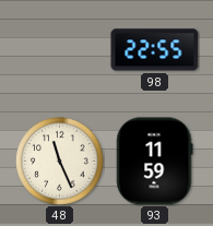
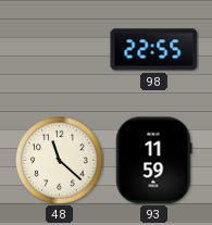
48: 11:26 -> 11:22 (60, 161)
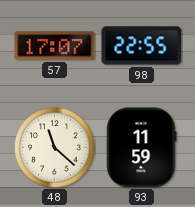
57: none -> 17:07 (55, 46)
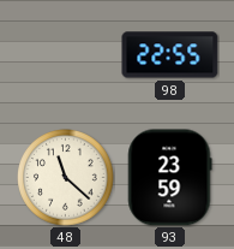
57: 17:07 -> none (55, 46)
93: 11:59 -> 23:59 (169, 178)
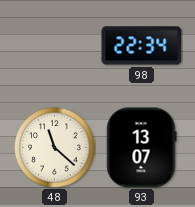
98: 22:55 -> 22:34 (142, 46)
93: 23:59 -> 13:07 (141, 148)
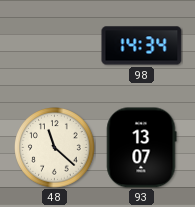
98: 22:34 -> 14:34 (142, 46)
